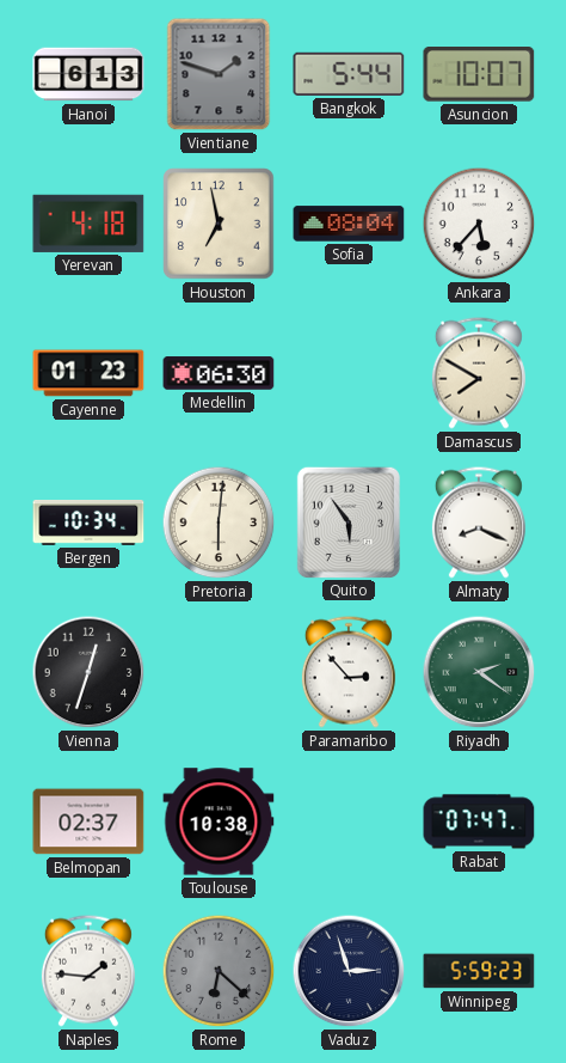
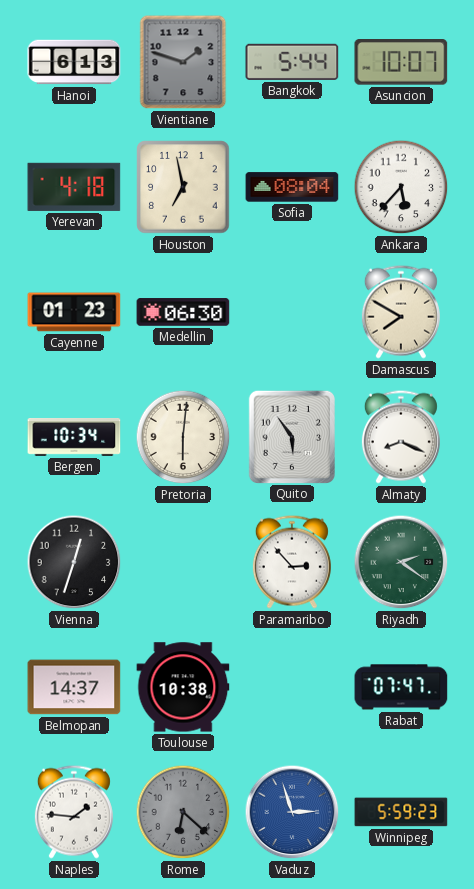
Belmopan: 02:37 -> 14:37 (74, 687)
Vaduz dial: navy -> blue (292, 812)
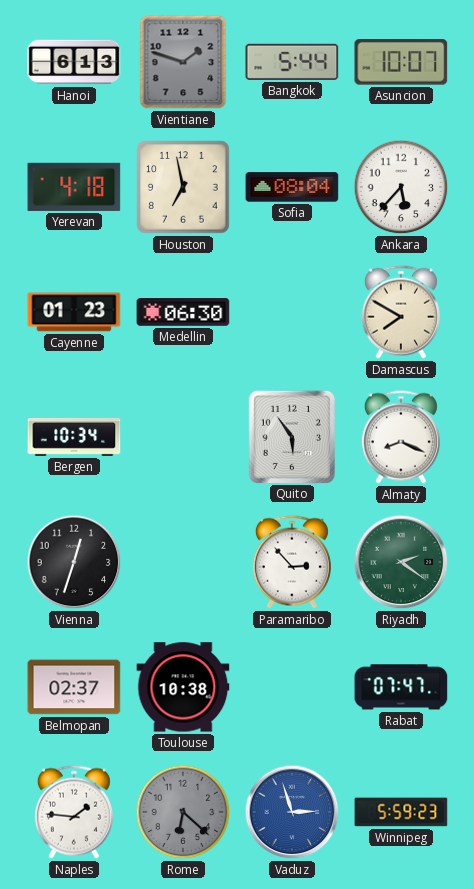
Pretoria: 6:01 -> none (183, 437)
Belmopan: 14:37 -> 02:37 (74, 687)
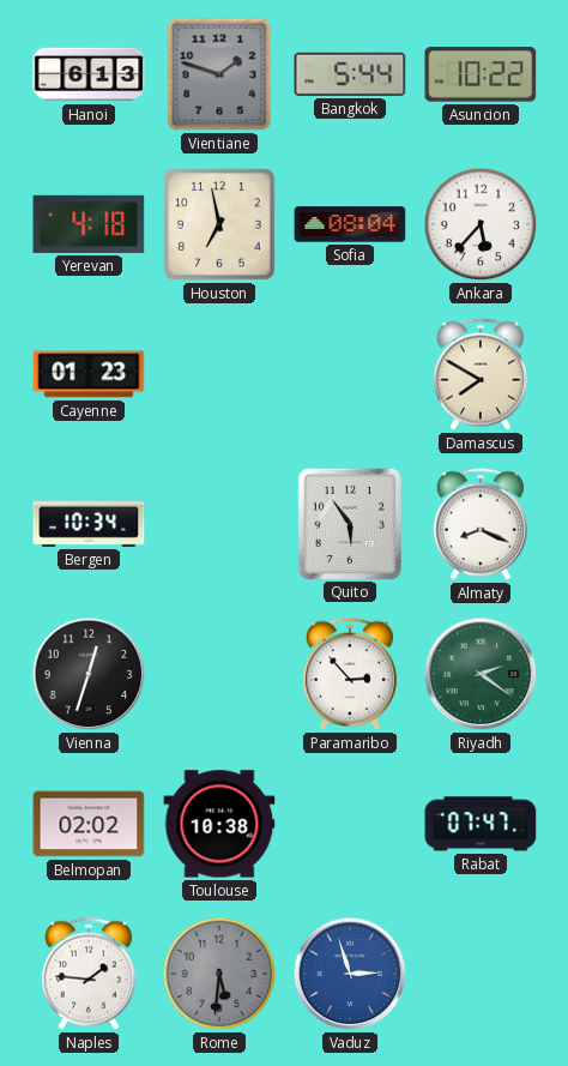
Asuncion: 10:07 -> 10:22 (481, 76)
Medellin: 06:30 -> none (183, 312)
Belmopan: 02:37 -> 02:02 (89, 824)
Rome: 6:22 -> 5:31 (219, 974)
Winnipeg: 5:59 -> none (401, 812)
